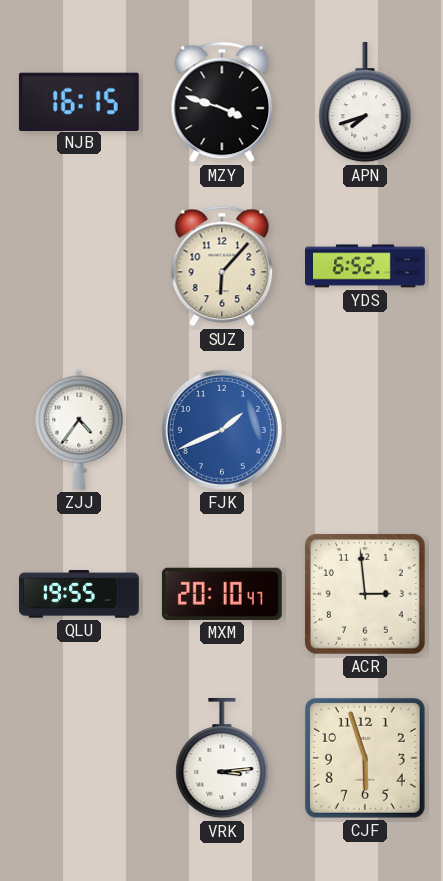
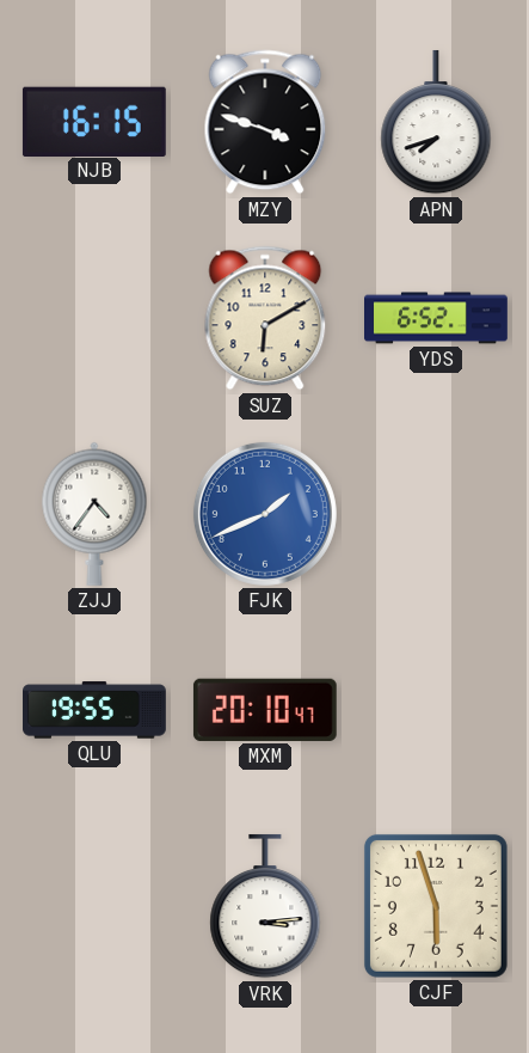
SUZ: 6:07 -> 6:10 (265, 318)
ACR: 2:59 -> none (365, 594)
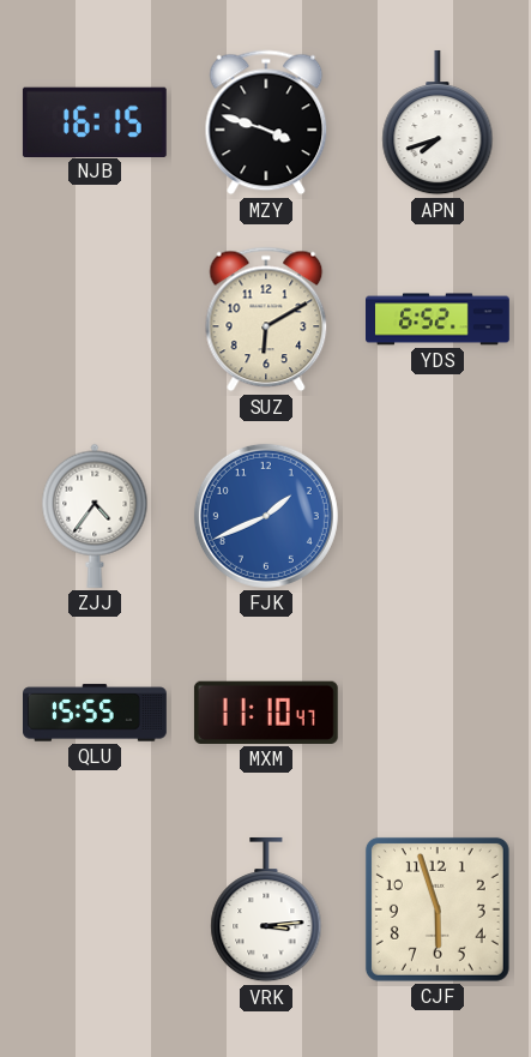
QLU: 19:55 -> 15:55 (96, 713)
MXM: 20:10 -> 11:10 (266, 713)
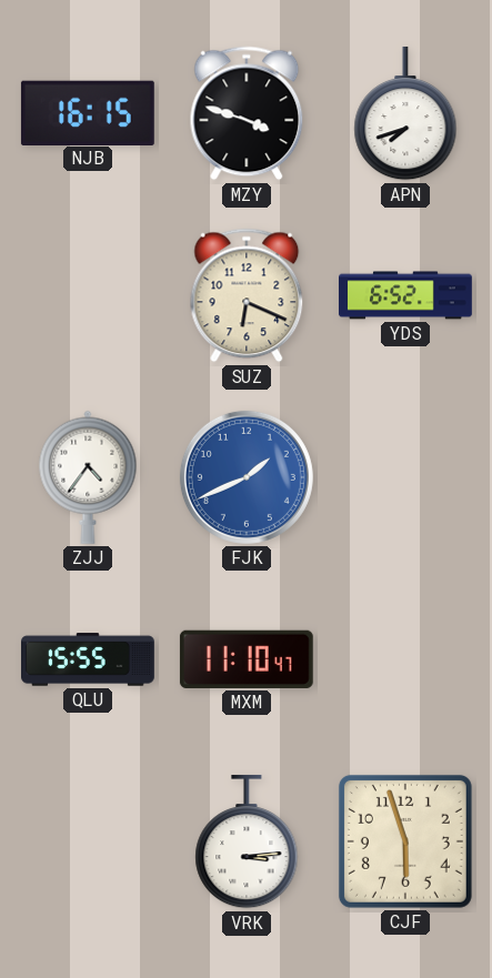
SUZ: 6:10 -> 6:19 (247, 295)
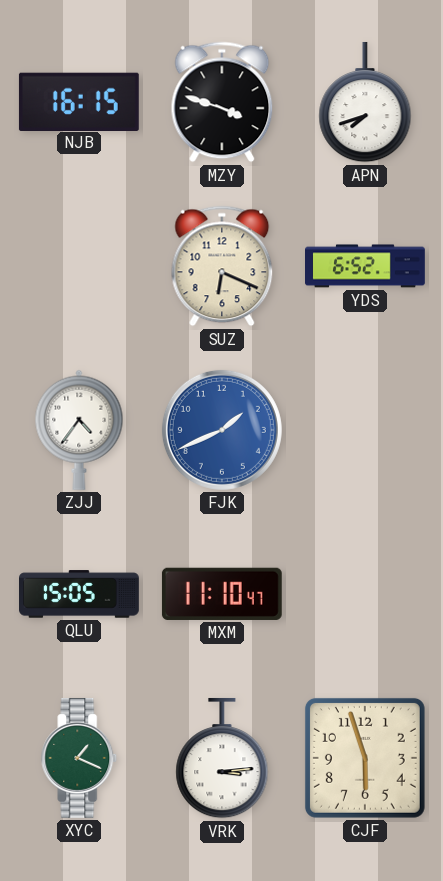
QLU: 15:55 -> 15:05 (80, 594)
XYC: none -> 1:19 (79, 758)
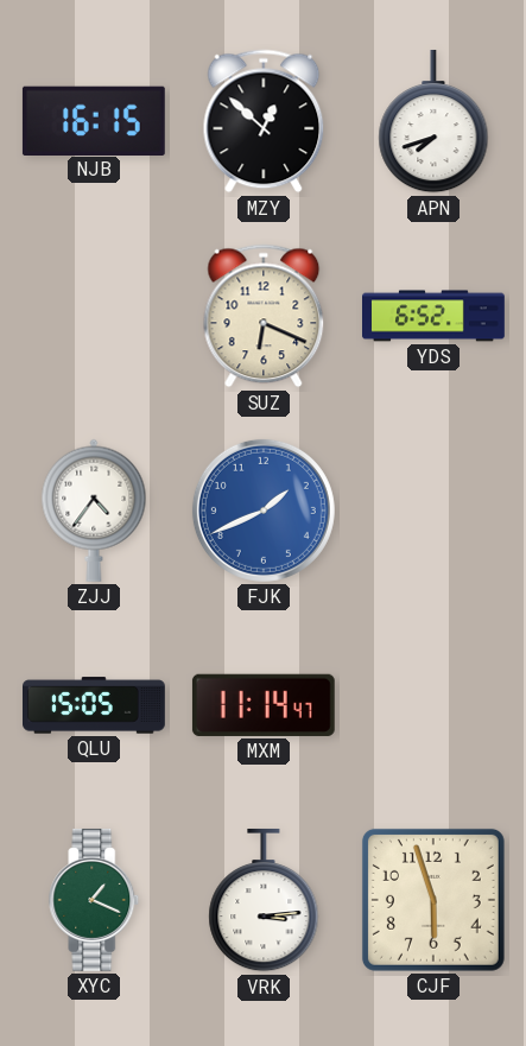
MZY: 3:48 -> 12:52 (264, 121)
MXM: 11:10 -> 11:14 (264, 705)
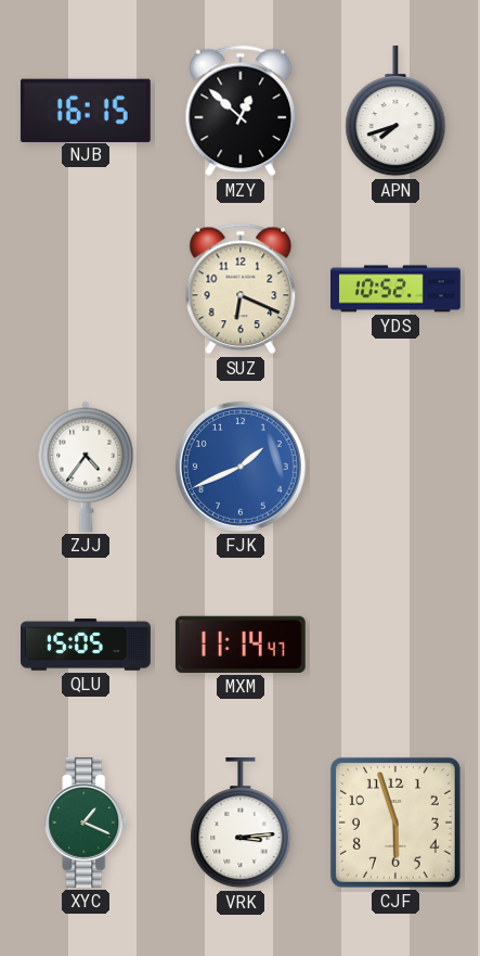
YDS: 6:52 -> 10:52 (397, 289)
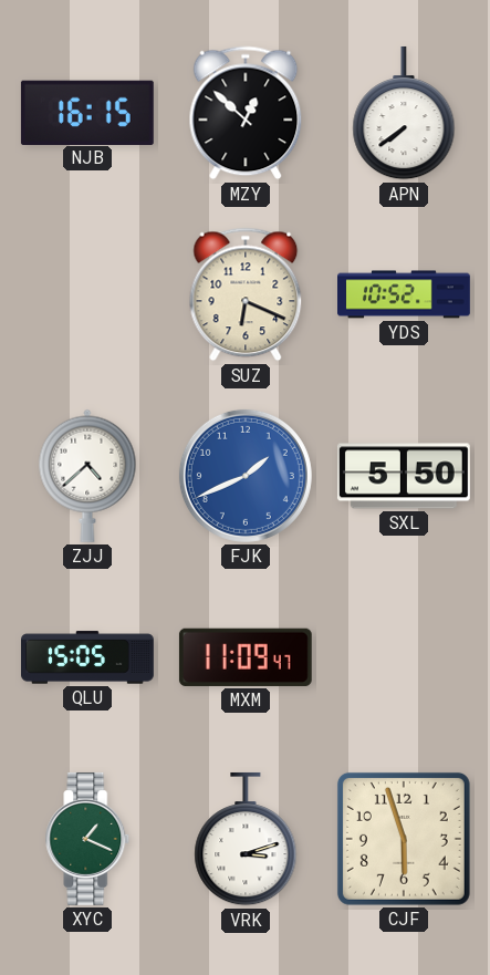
APN: 7:42 -> 7:39 (404, 113)
ZJJ: 4:36 -> 4:38 (87, 476)
SXL: none -> 5:50 (404, 476)
MXM: 11:14 -> 11:09 (246, 657)
VRK: 3:14 -> 3:12 (246, 839)
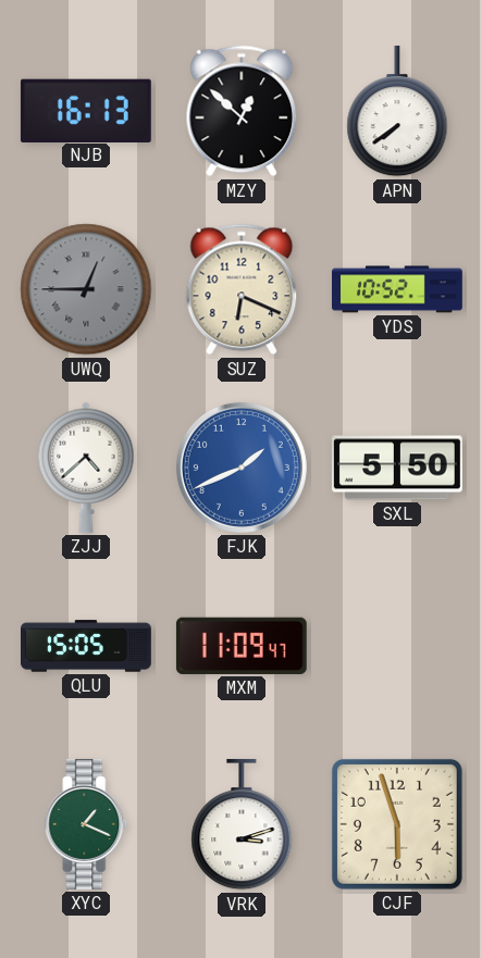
NJB: 16:15 -> 16:13 (86, 110)
UWQ: none -> 12:45 (86, 289)
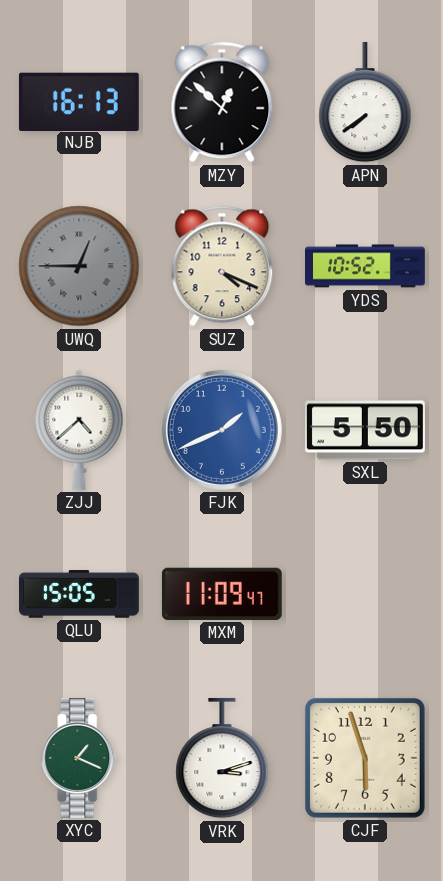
SUZ: 6:19 -> 4:19 (222, 266)
